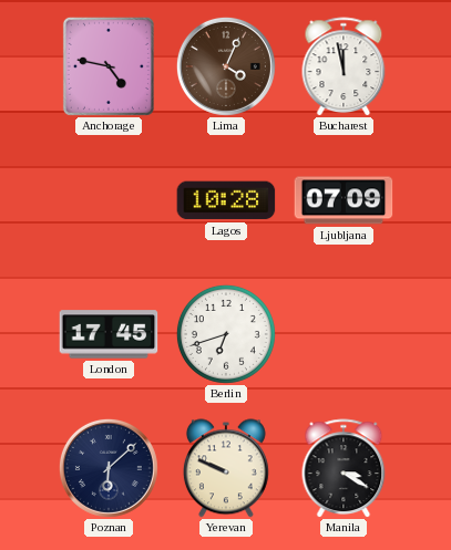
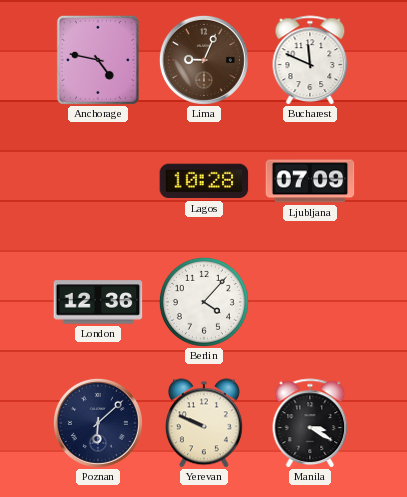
Lima: 4:04 -> 9:04 (204, 60)
Bucharest: 11:58 -> 11:49 (310, 60)
London: 17:45 -> 12:36 (98, 302)
Berlin: 6:42 -> 4:07 (204, 302)
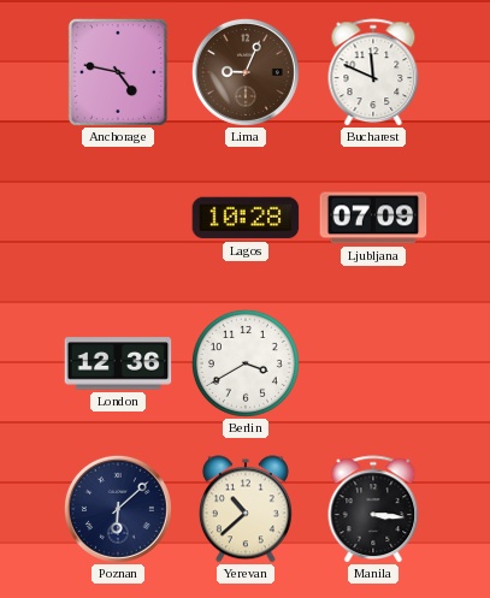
Berlin: 4:07 -> 3:40 (246, 363)
Yerevan: 9:49 -> 10:38 (246, 509)
Manila: 3:20 -> 3:16 (373, 509)
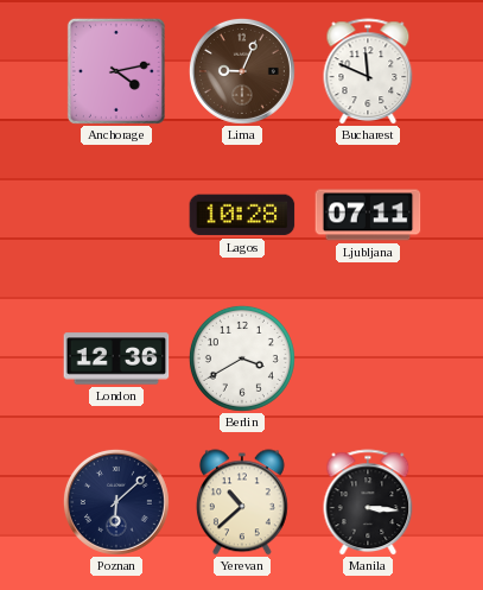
Anchorage: 4:47 -> 4:13 (116, 71)
Ljubljana: 07:09 -> 07:11 (368, 215)
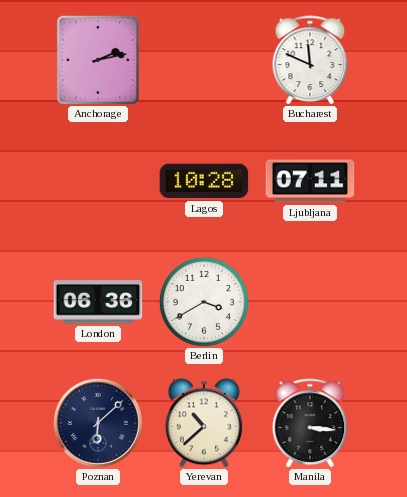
Anchorage: 4:13 -> 2:13 (98, 60)
Lima: 9:04 -> none (242, 71)
London: 12:36 -> 06:36 (98, 302)
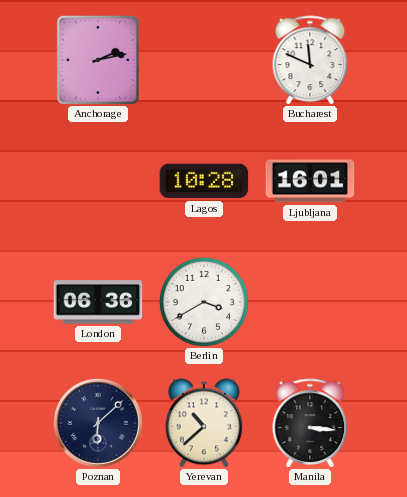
Ljubljana: 07:11 -> 16:01 (310, 181)
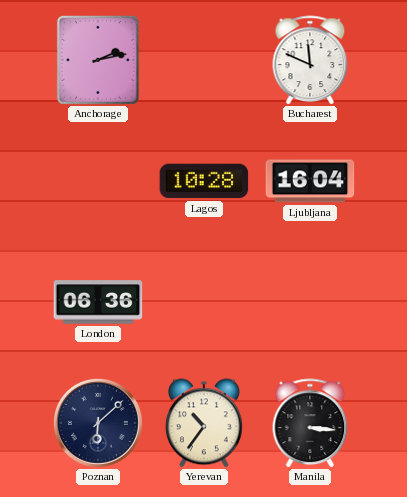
Ljubljana: 16:01 -> 16:04 (310, 181)
Berlin: 3:40 -> none (204, 302)
Yerevan: 10:38 -> 10:36 (204, 423)
